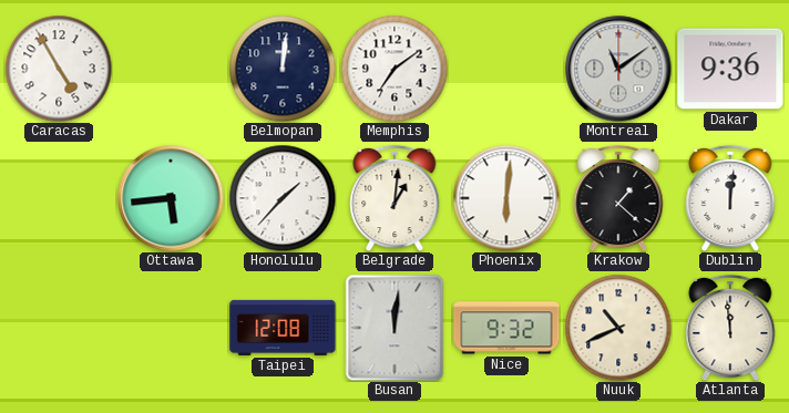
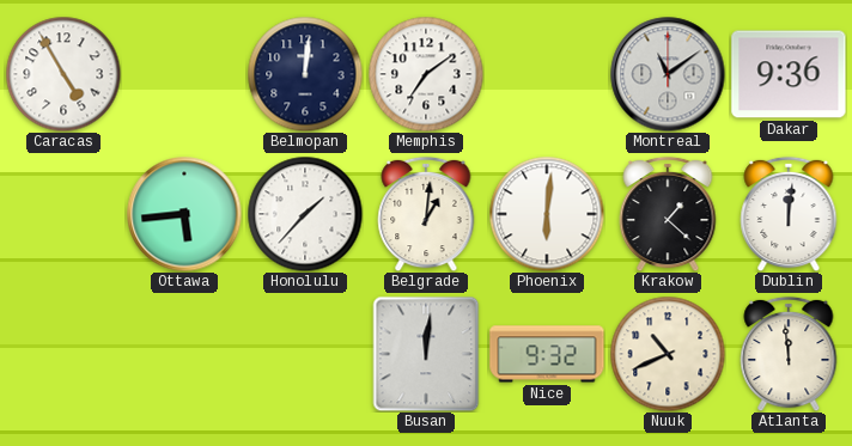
Taipei: 12:08 -> none (283, 328)
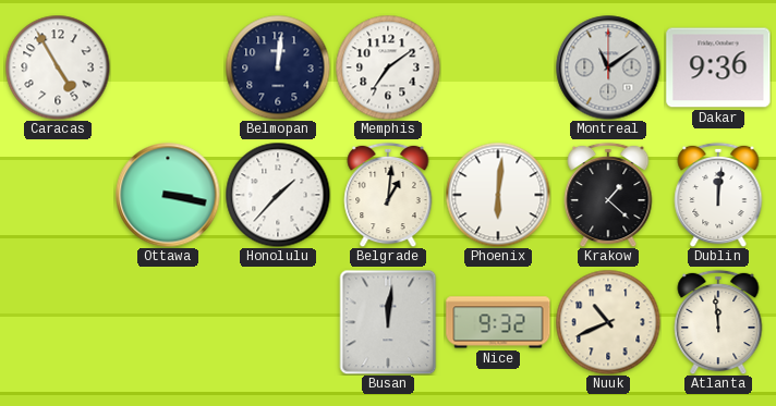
Ottawa: 5:44 -> 3:17 (168, 195)
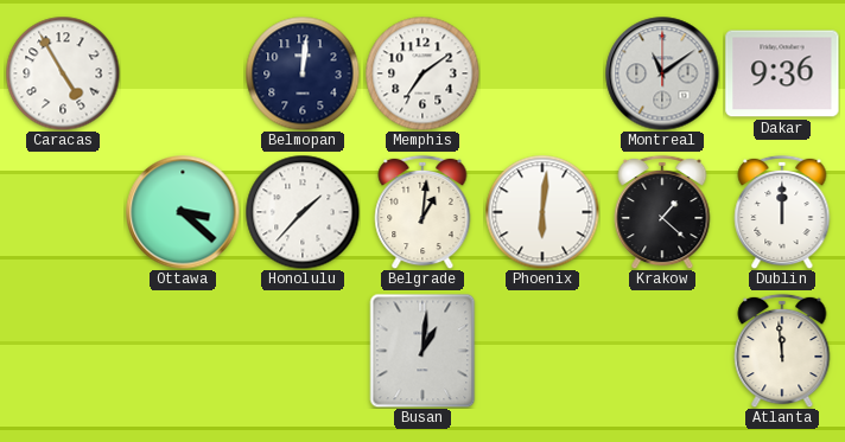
Ottawa: 3:17 -> 3:22 (183, 212)
Dublin: 12:01 -> 12:00 (782, 212)
Busan: 12:01 -> 1:01 (422, 351)
Nice: 9:32 -> none (498, 322)
Nuuk: 10:41 -> none (608, 322)
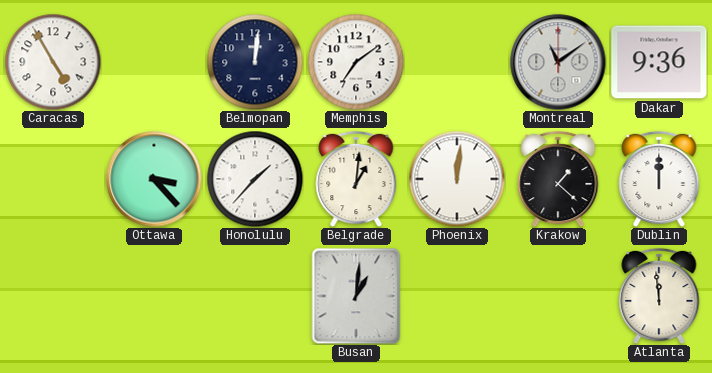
Ottawa: 3:22 -> 3:23 (154, 179)
Phoenix: 6:01 -> 12:01 (457, 179)
